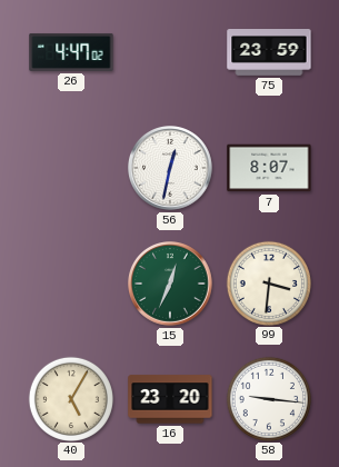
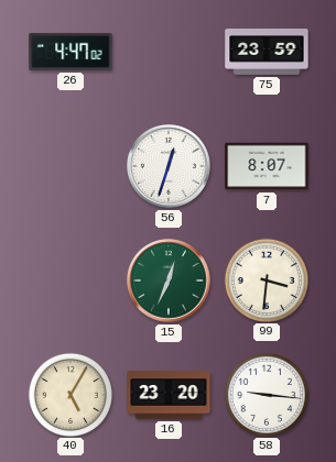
56: 12:32 -> 12:33 (170, 167)
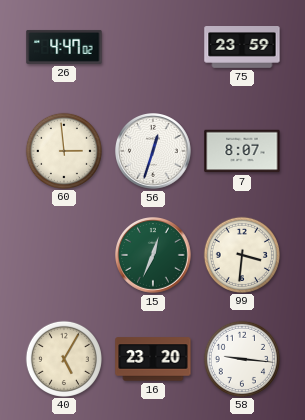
60: none -> 2:59 (64, 150)
